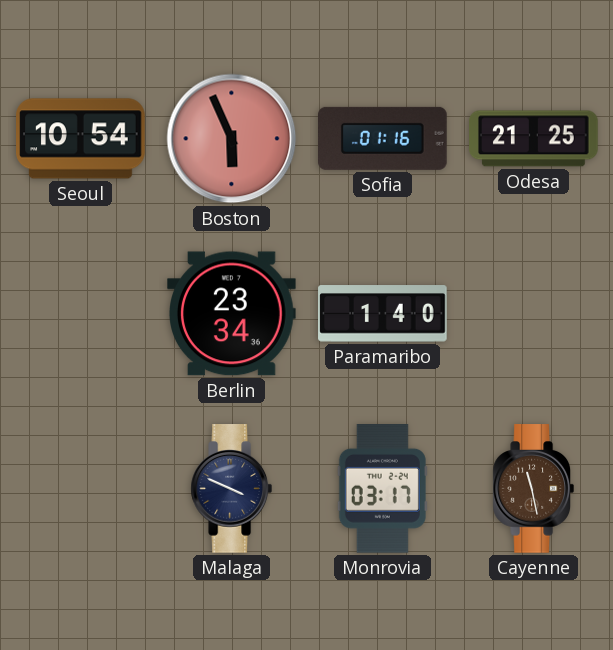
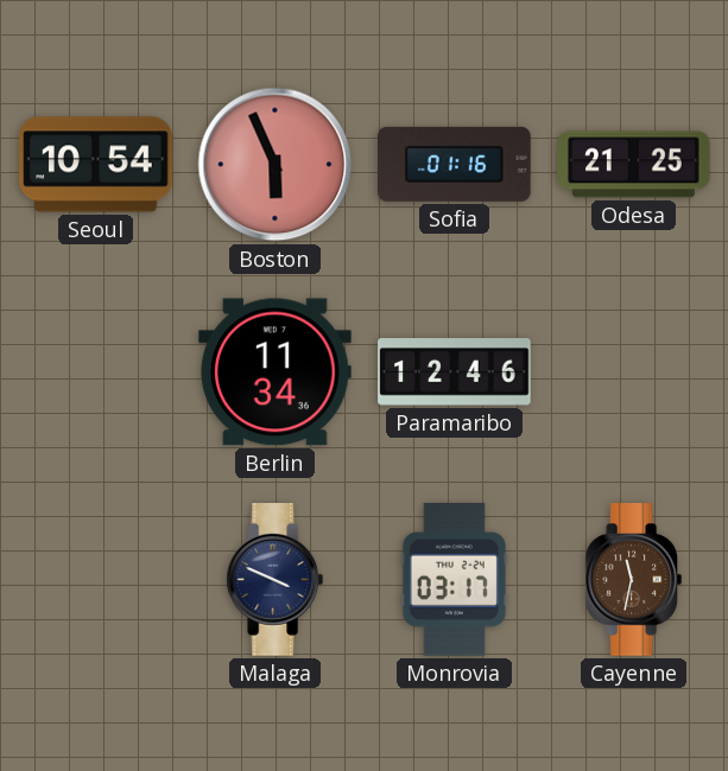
Berlin: 23:34 -> 11:34 (276, 372)
Paramaribo: 1:40 -> 12:46 (455, 372)
Cayenne: 11:28 -> 11:32 (633, 580)
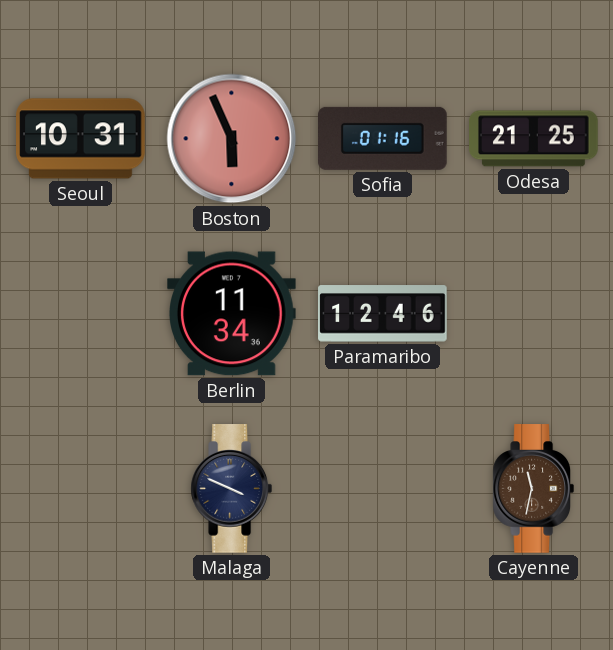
Seoul: 10:54 -> 10:31 (81, 139)
Monrovia: 03:17 -> none (454, 580)
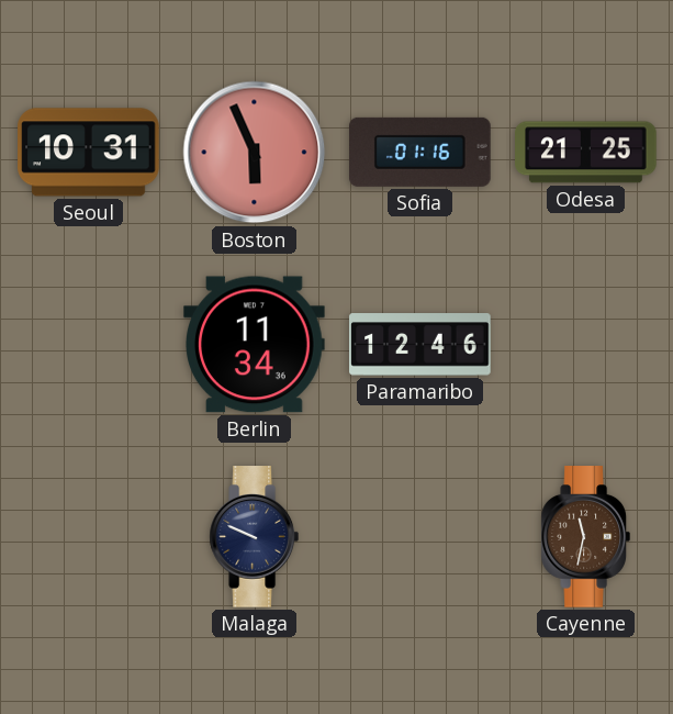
Malaga: 3:49 -> 9:49 (254, 537)
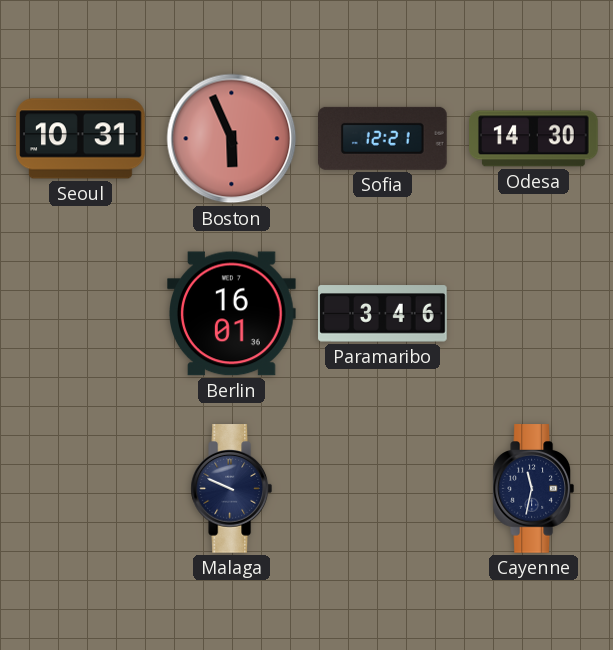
Sofia: 01:16 -> 12:21 (383, 138)
Odesa: 21:25 -> 14:30 (534, 139)
Berlin: 11:34 -> 16:01 (232, 314)
Paramaribo: 12:46 -> 3:46 (383, 314)
Cayenne dial: brown -> navy (533, 489)
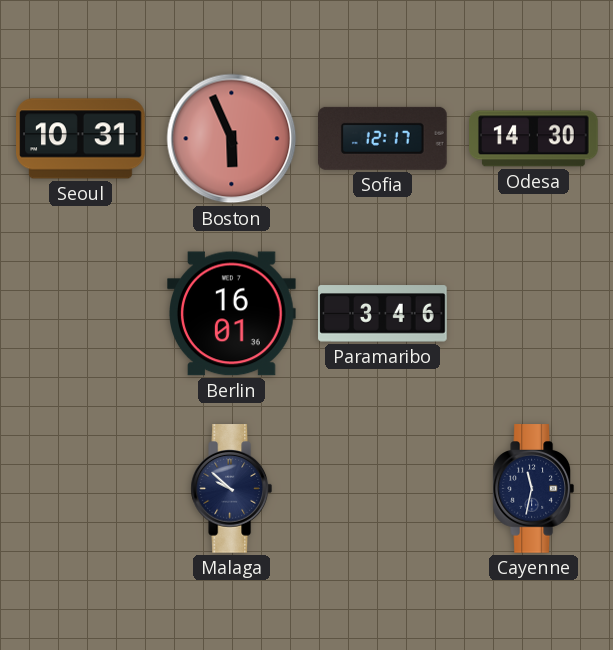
Sofia: 12:21 -> 12:17 (383, 138)
Malaga: 9:49 -> 9:52 (231, 489)
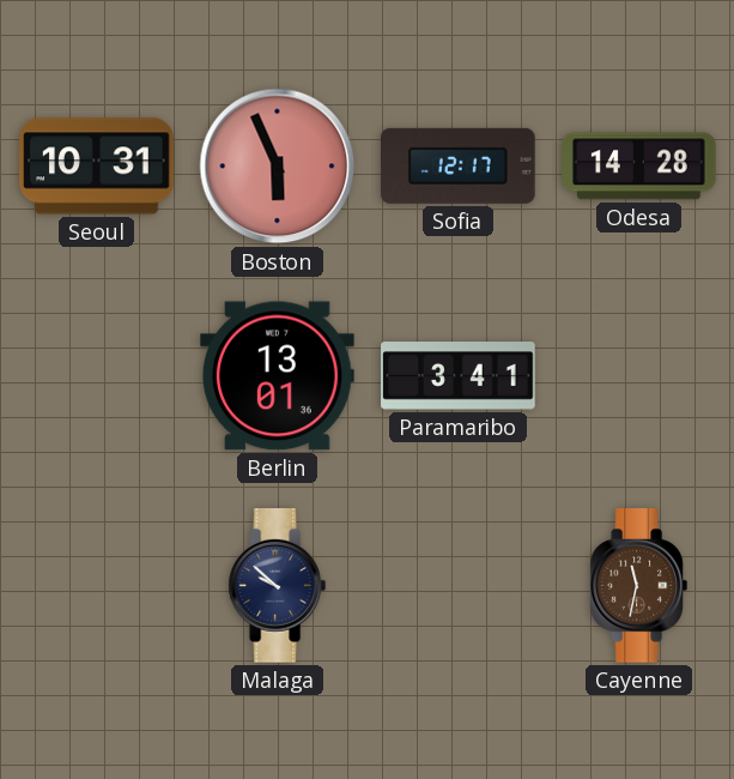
Odesa: 14:30 -> 14:28 (639, 167)
Berlin: 16:01 -> 13:01 (278, 376)
Paramaribo: 3:46 -> 3:41 (459, 376)
Cayenne dial: navy -> brown (638, 586)
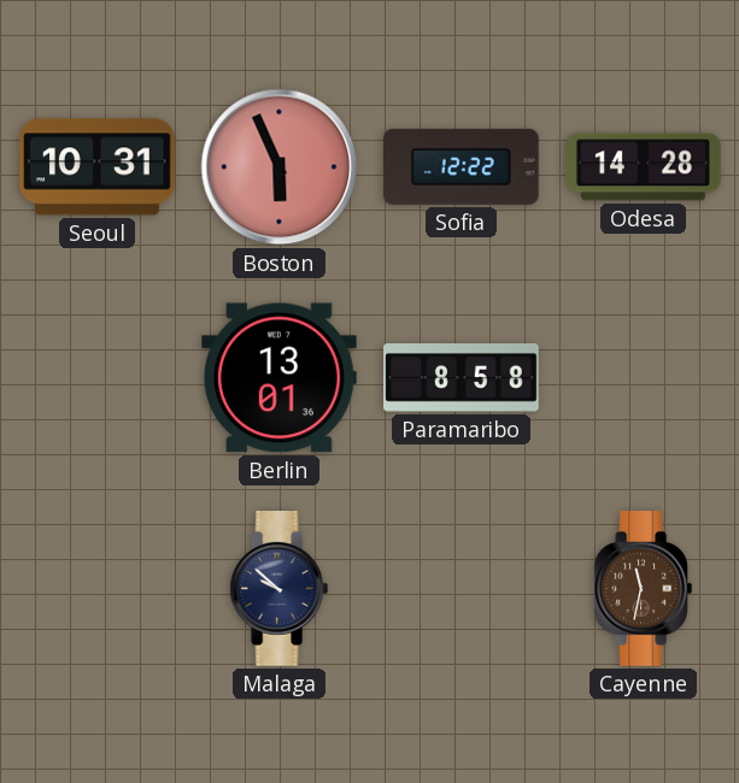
Sofia: 12:17 -> 12:22 (462, 166)
Paramaribo: 3:41 -> 8:58 (462, 378)
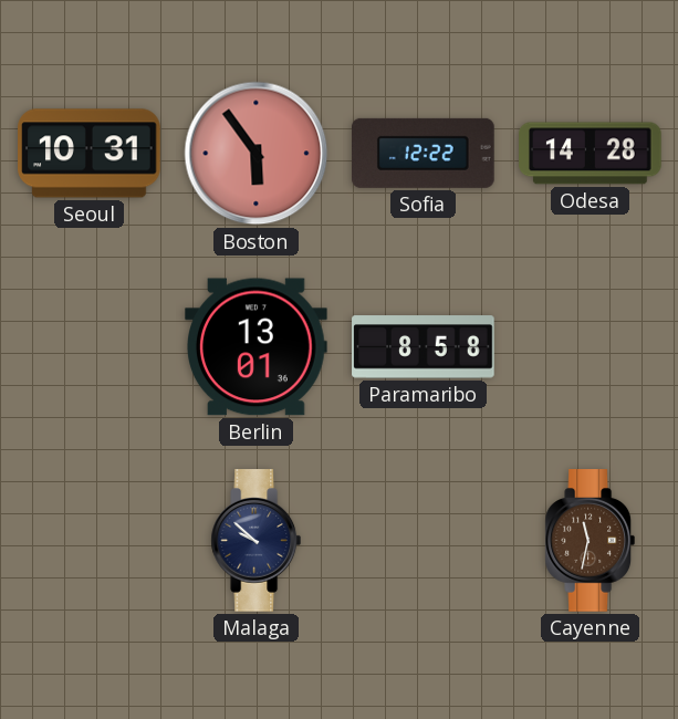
Boston: 5:56 -> 5:54 (257, 154)
